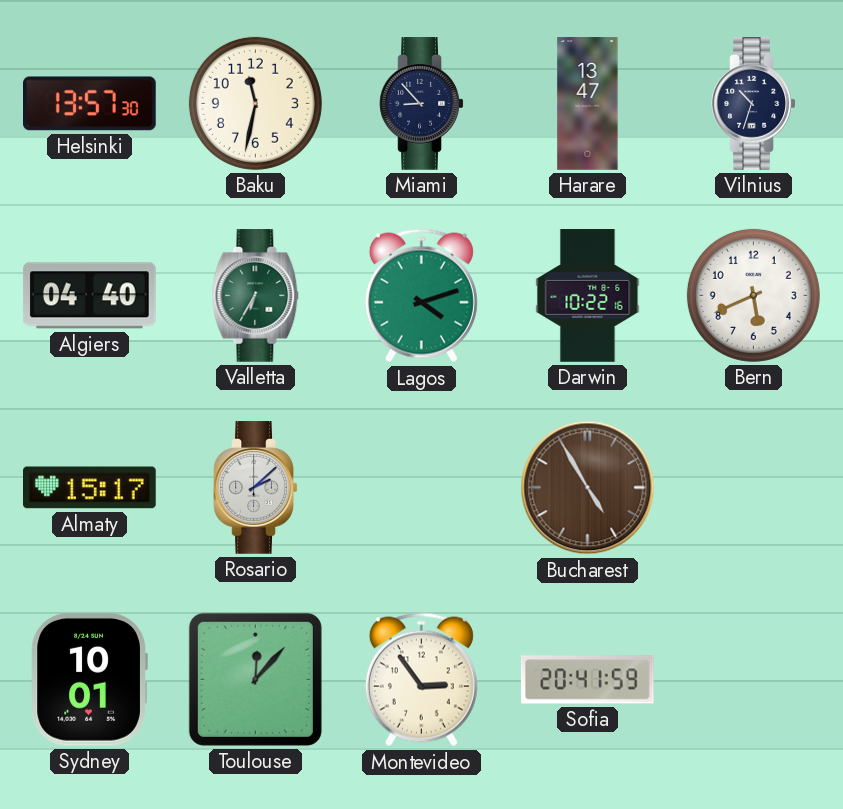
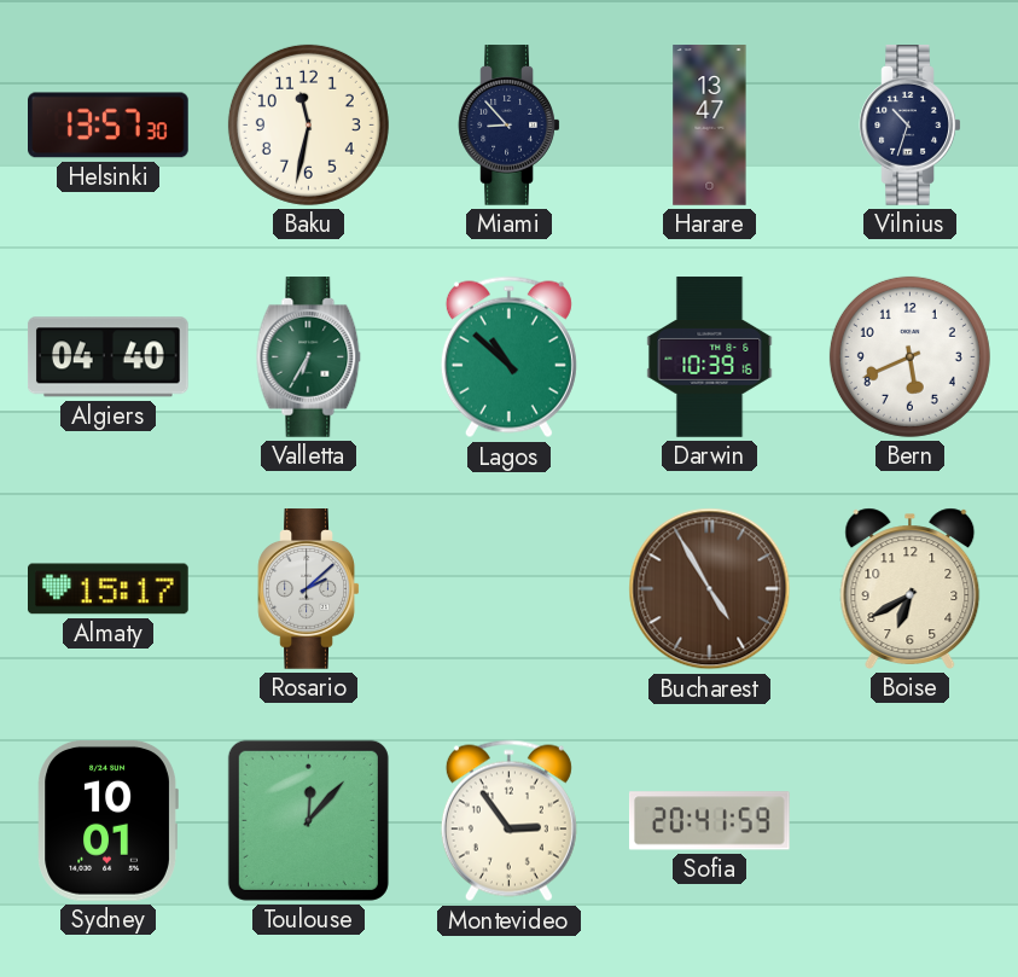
Lagos: 4:12 -> 10:52 (508, 357)
Darwin: 10:22 -> 10:39 (710, 357)
Boise: none -> 6:40 (911, 588)
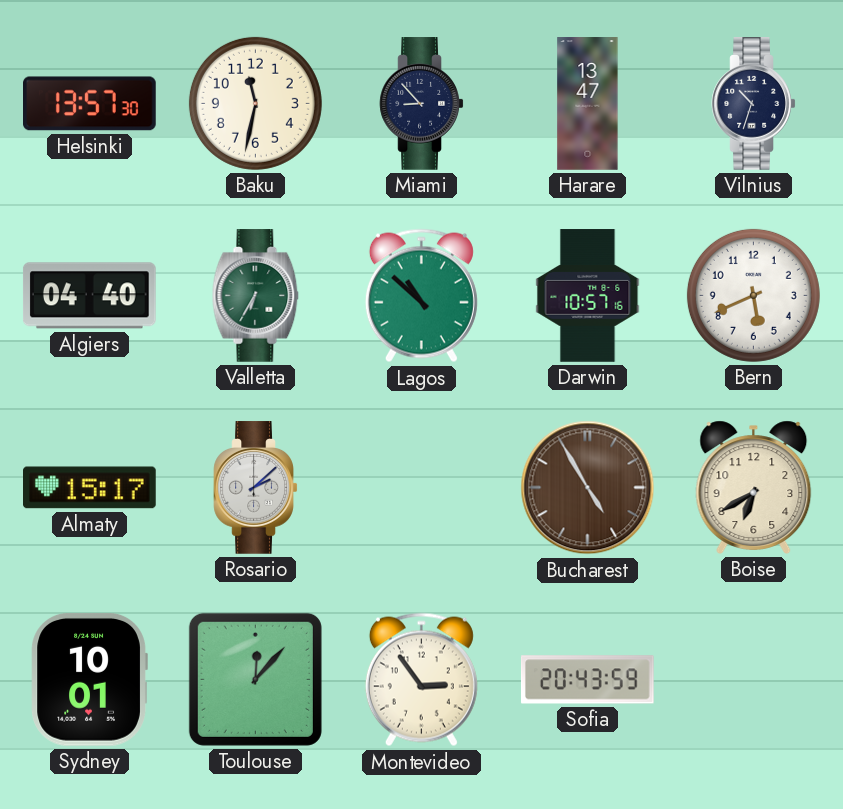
Darwin: 10:39 -> 10:57 (588, 296)
Sofia: 20:41 -> 20:43 (587, 680)
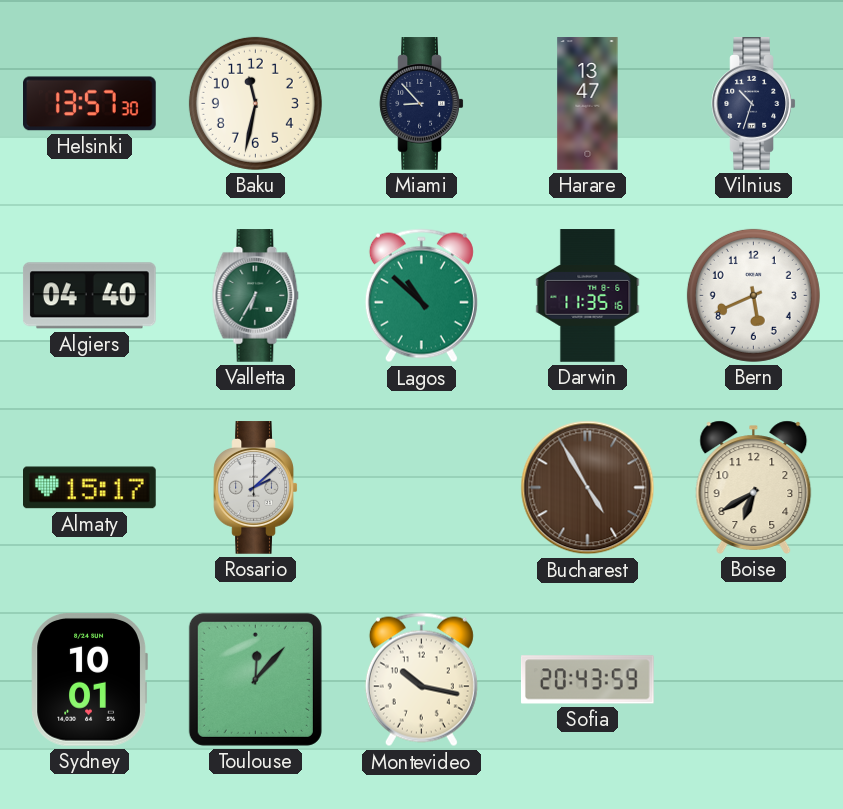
Darwin: 10:57 -> 11:35 (588, 296)
Montevideo: 2:54 -> 10:17 (421, 680)
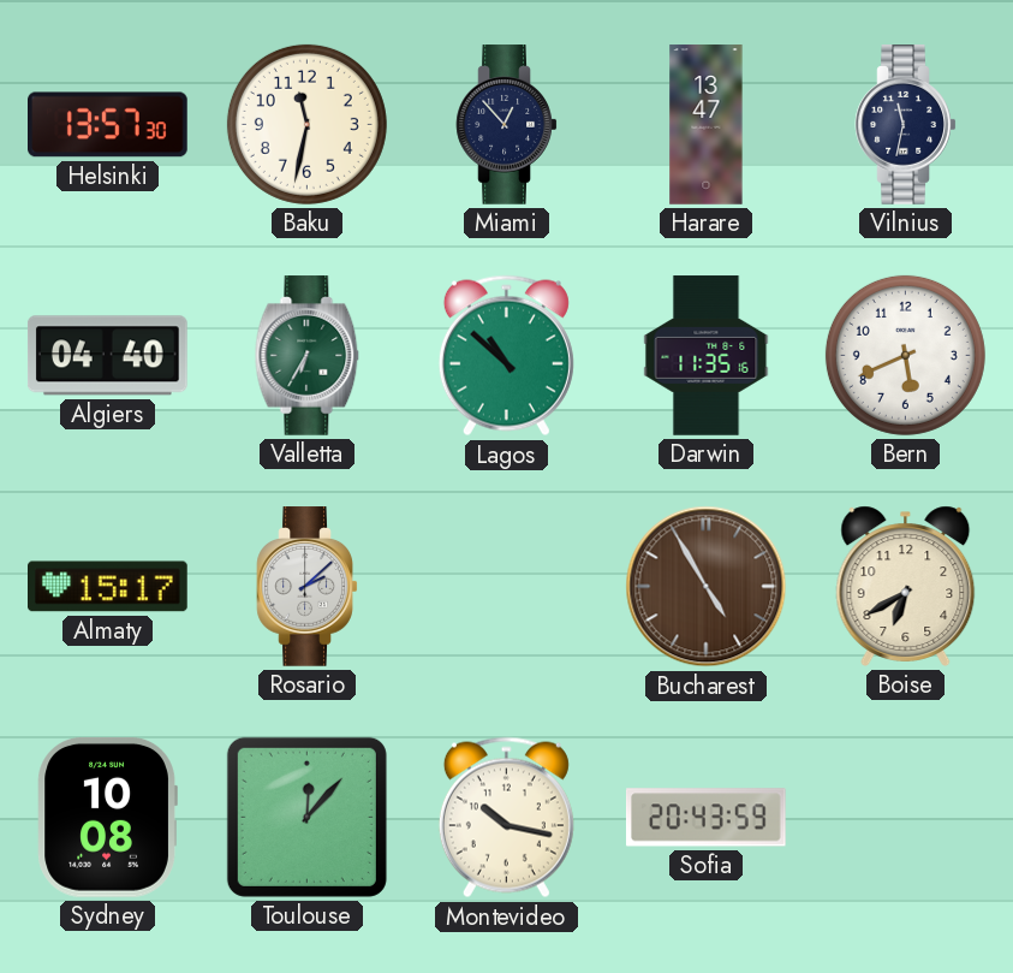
Miami: 8:53 -> 12:53 (507, 125)
Vilnius: 10:33 -> 11:32 (906, 125)
Sydney: 10:01 -> 10:08 (107, 818)
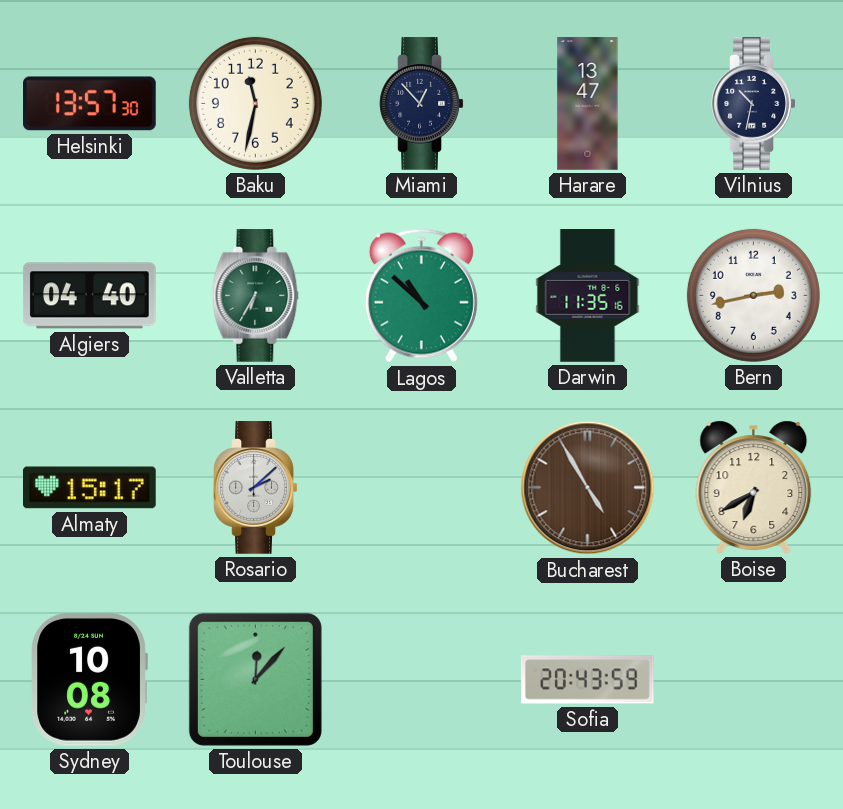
Vilnius: 11:32 -> 10:32 (754, 104)
Bern: 5:41 -> 2:43 (753, 295)
Montevideo: 10:17 -> none (506, 818)
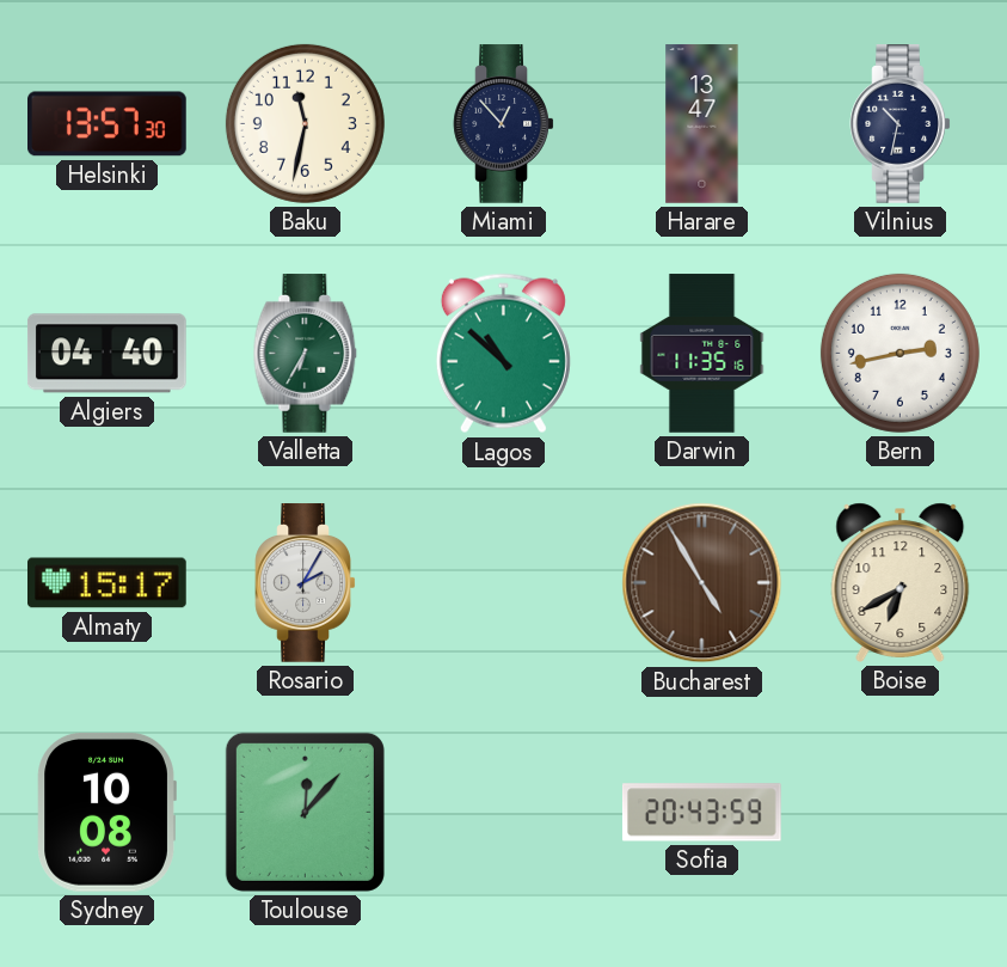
Rosario: 2:08 -> 2:05 (306, 583)
